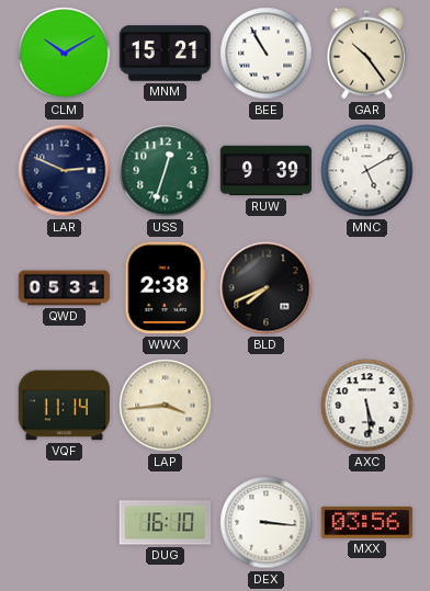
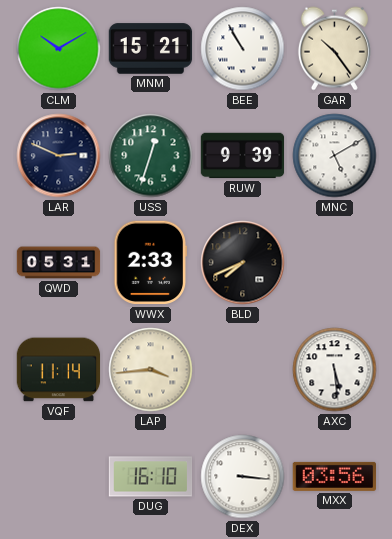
WWX: 2:38 -> 2:33 (151, 263)
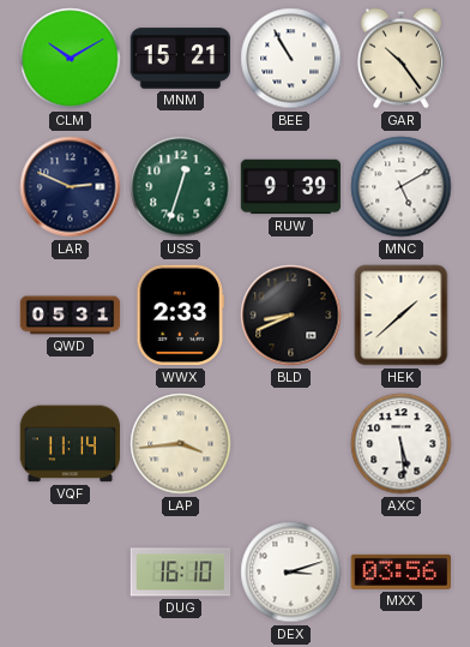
BLD: 7:41 -> 8:41 (291, 316)
HEK: none -> 1:38 (402, 316)
DEX: 3:16 -> 3:12 (291, 573)
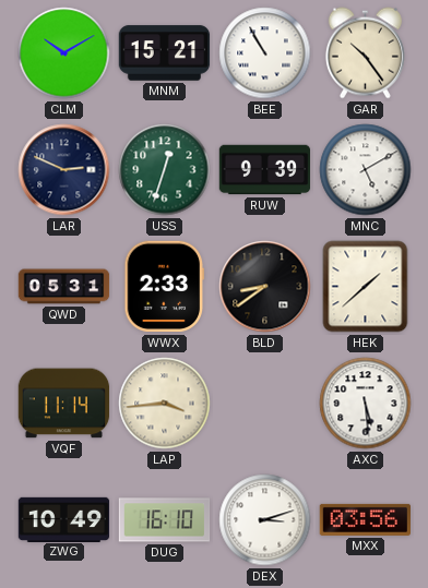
BLD: 8:41 -> 8:39 (265, 287)
ZWG: none -> 10:49 (64, 519)
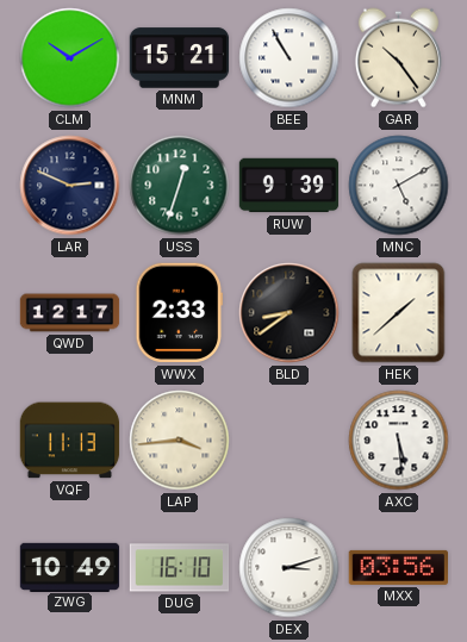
QWD: 05:31 -> 12:17 (70, 313)
VQF: 11:14 -> 11:13 (70, 441)
